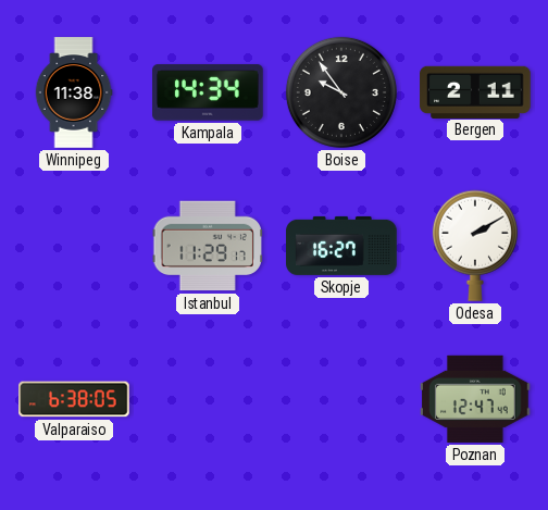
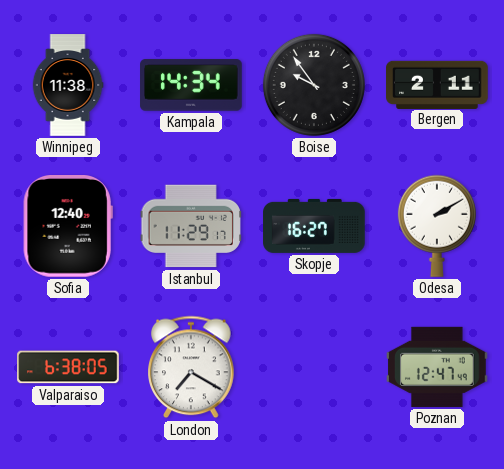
Sofia: none -> 12:40 (68, 227)
London: none -> 7:20 (191, 367)
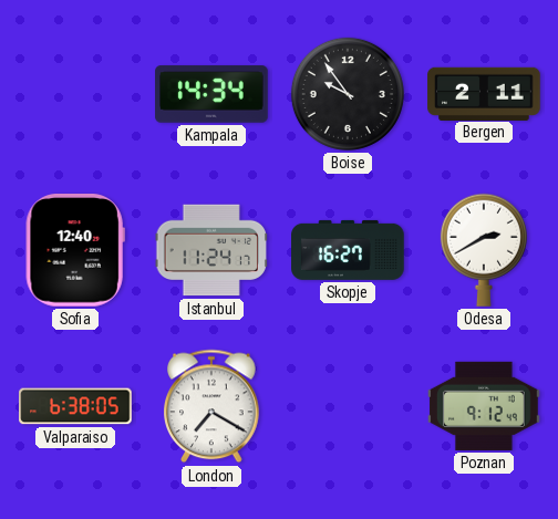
Winnipeg: 11:38 -> none (68, 85)
Istanbul: 11:29 -> 11:24 (211, 250)
Odesa: 2:10 -> 2:40 (484, 250)
Poznan: 12:47 -> 9:12 (485, 406)
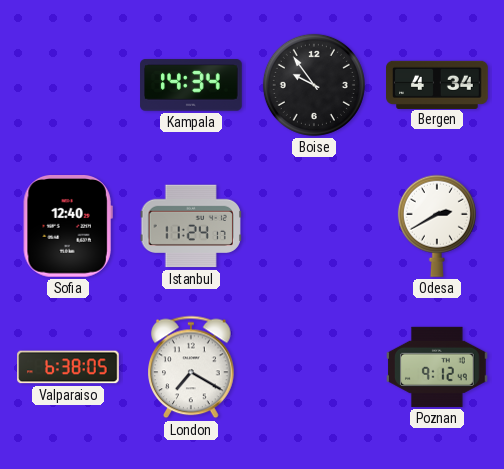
Bergen: 2:11 -> 4:34 (437, 84)
Skopje: 16:27 -> none (348, 250)
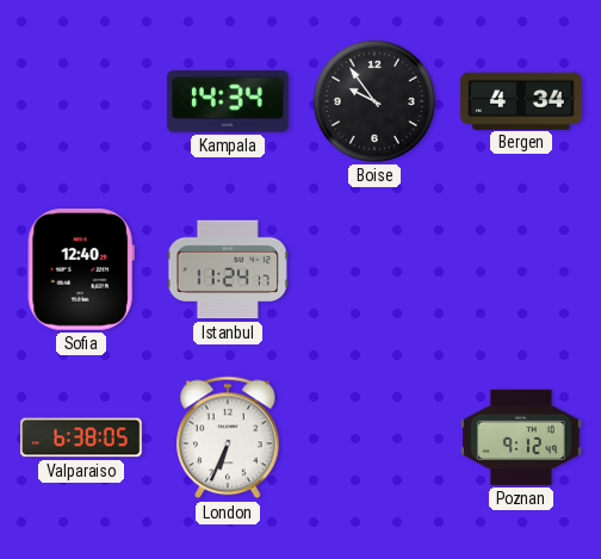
Odesa: 2:40 -> none (437, 226)
London: 7:20 -> 6:34 (228, 437)
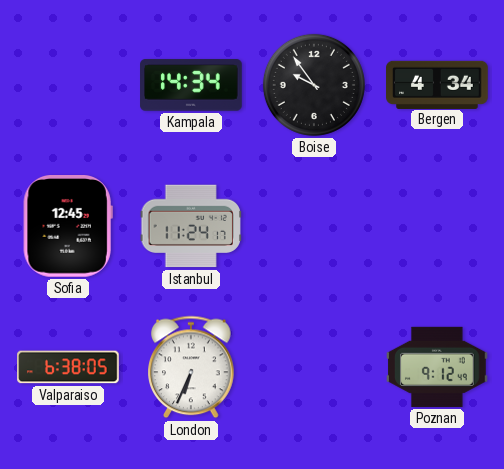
Sofia: 12:40 -> 12:45 (68, 227)
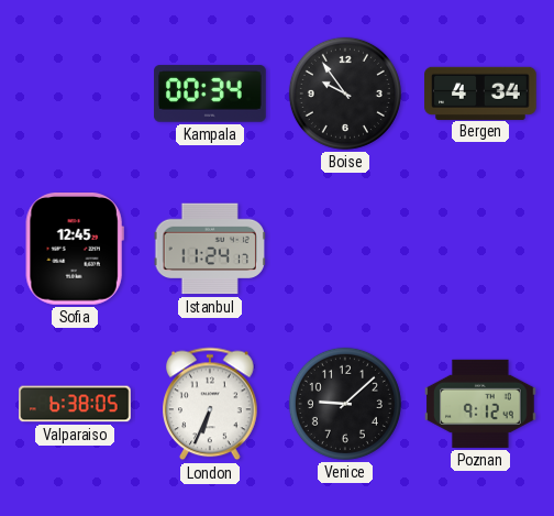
Kampala: 14:34 -> 00:34 (210, 94)
Venice: none -> 9:08 (345, 404)
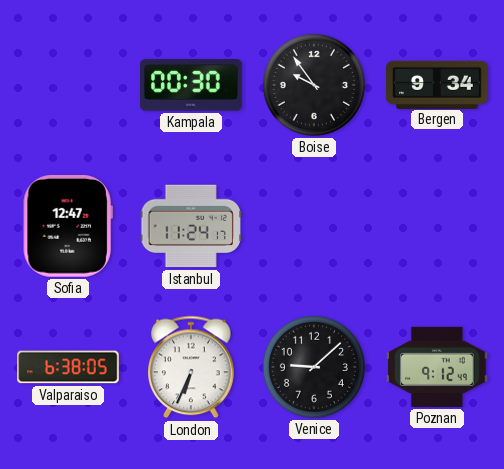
Kampala: 00:34 -> 00:30 (191, 85)
Bergen: 4:34 -> 9:34 (437, 84)
Sofia: 12:45 -> 12:47 (68, 227)
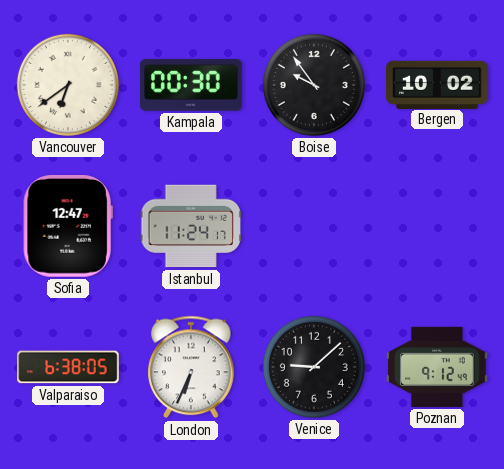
Vancouver: none -> 6:39 (68, 85)
Bergen: 9:34 -> 10:02 (437, 84)
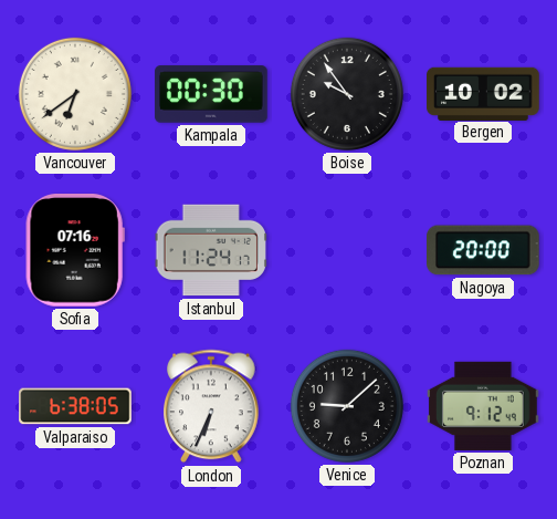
Sofia: 12:47 -> 07:16 (75, 251)
Nagoya: none -> 20:00 (484, 250)
